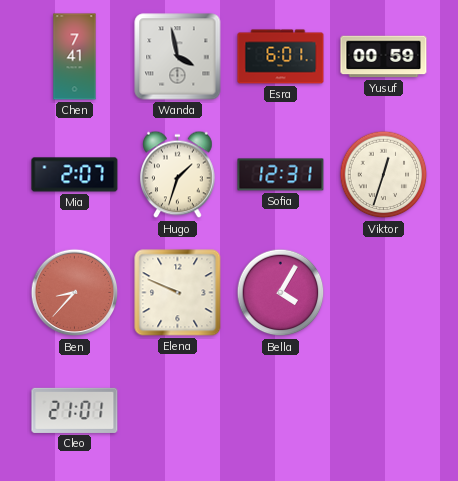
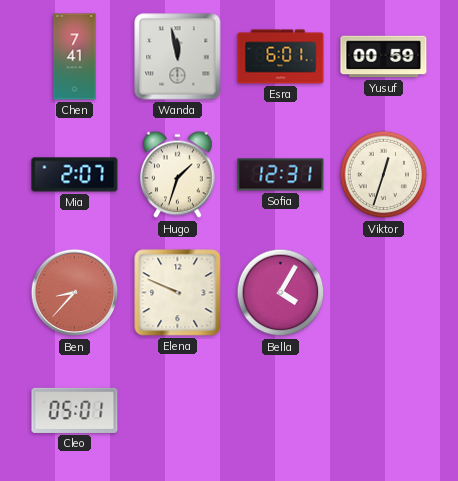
Wanda: 3:58 -> 11:58 (178, 57)
Cleo: 21:01 -> 05:01 (75, 410)
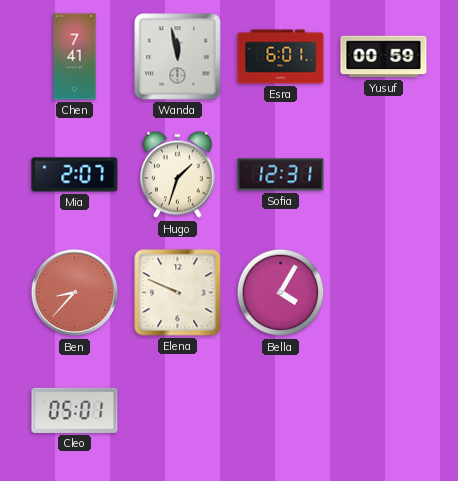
Viktor: 12:33 -> none (384, 175)
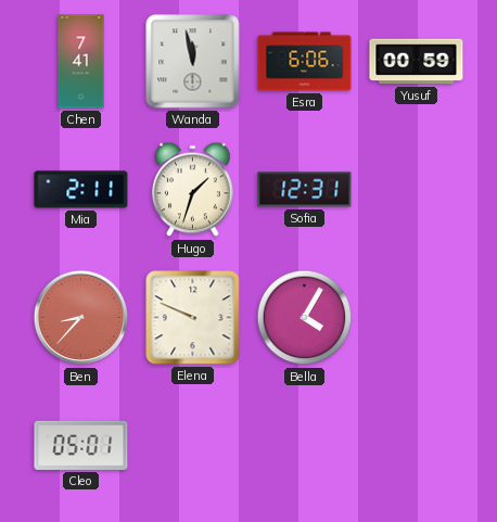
Esra: 6:01 -> 6:06 (305, 62)
Mia: 2:07 -> 2:11 (81, 190)
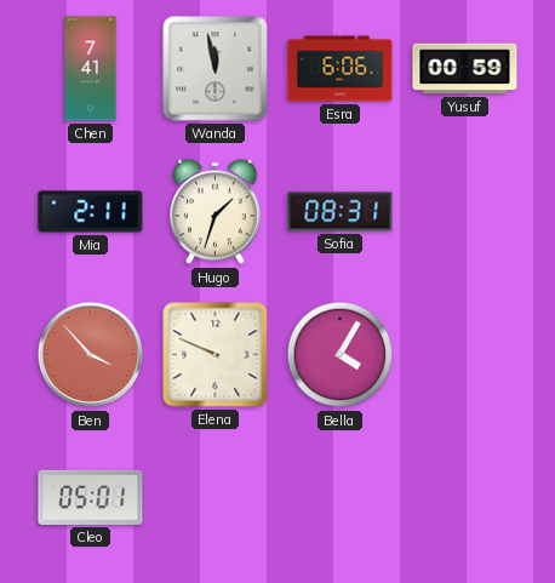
Sofia: 12:31 -> 08:31 (341, 212)
Ben: 8:37 -> 3:53 (91, 355)
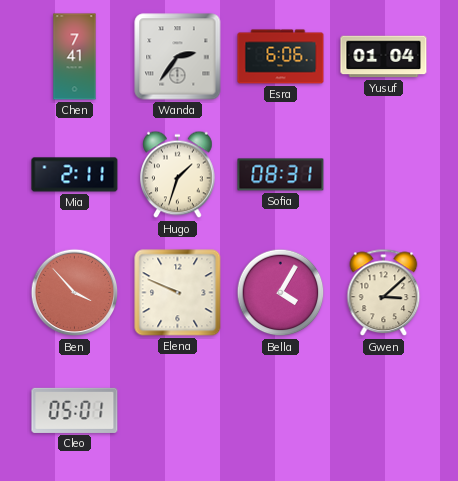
Wanda: 11:58 -> 2:36 (178, 57)
Yusuf: 00:59 -> 01:04 (384, 57)
Gwen: none -> 3:08 (384, 293)
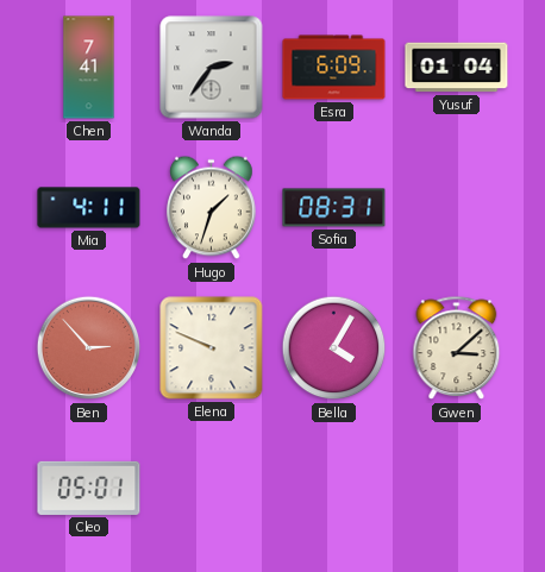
Esra: 6:06 -> 6:09 (334, 68)
Mia: 2:11 -> 4:11 (89, 208)
Ben: 3:53 -> 2:53 (89, 348)
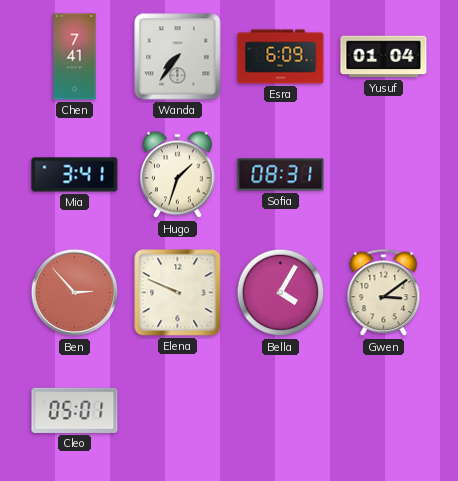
Wanda: 2:36 -> 7:36 (178, 57)
Mia: 4:11 -> 3:41 (75, 175)
Gwen: 3:08 -> 3:09 (384, 293)
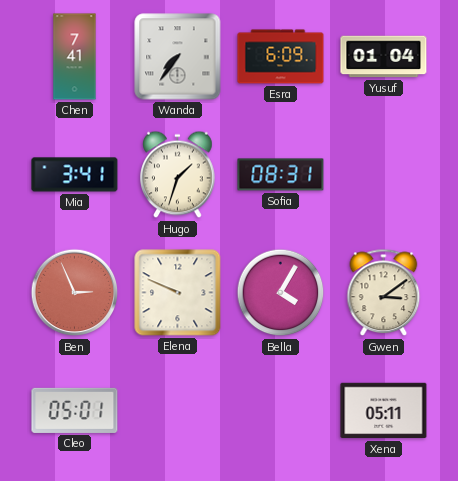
Ben: 2:53 -> 2:56 (75, 293)
Xena: none -> 05:11 (384, 411)
